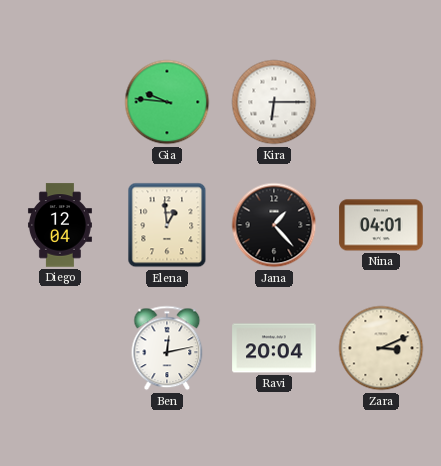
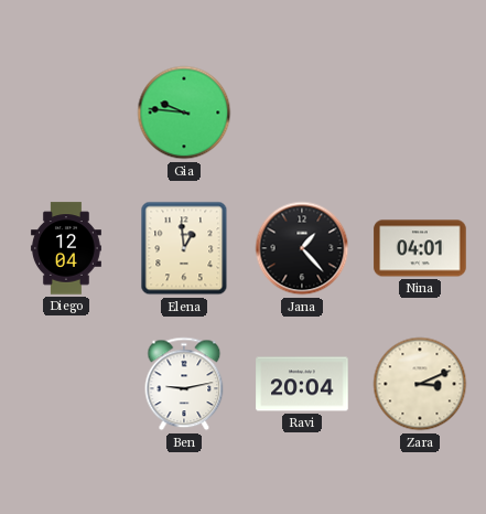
Kira: 6:15 -> none (274, 102)
Ben: 12:13 -> 9:13 (184, 384)
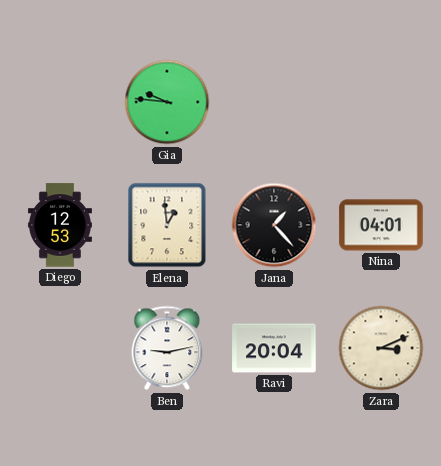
Diego: 12:04 -> 12:53 (60, 225)
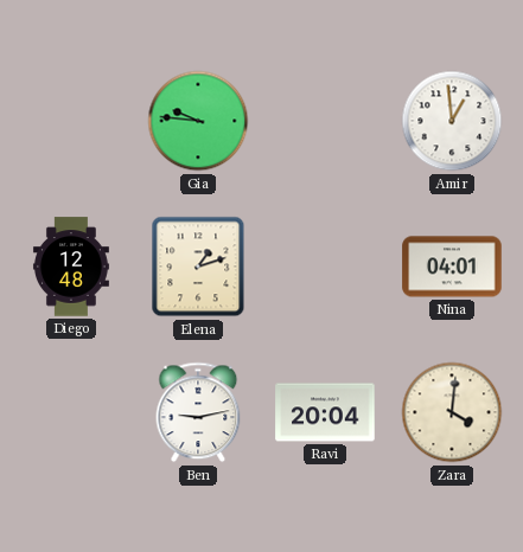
Amir: none -> 12:59 (452, 121)
Diego: 12:53 -> 12:48 (71, 267)
Elena: 12:59 -> 1:12 (198, 267)
Jana: 1:23 -> none (274, 225)
Zara: 3:11 -> 4:01 (452, 412)
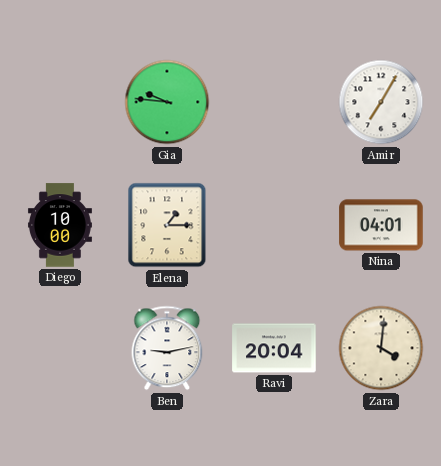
Amir: 12:59 -> 7:05 (381, 102)
Diego: 12:48 -> 10:00 (60, 225)
Elena: 1:12 -> 1:15 (167, 225)
